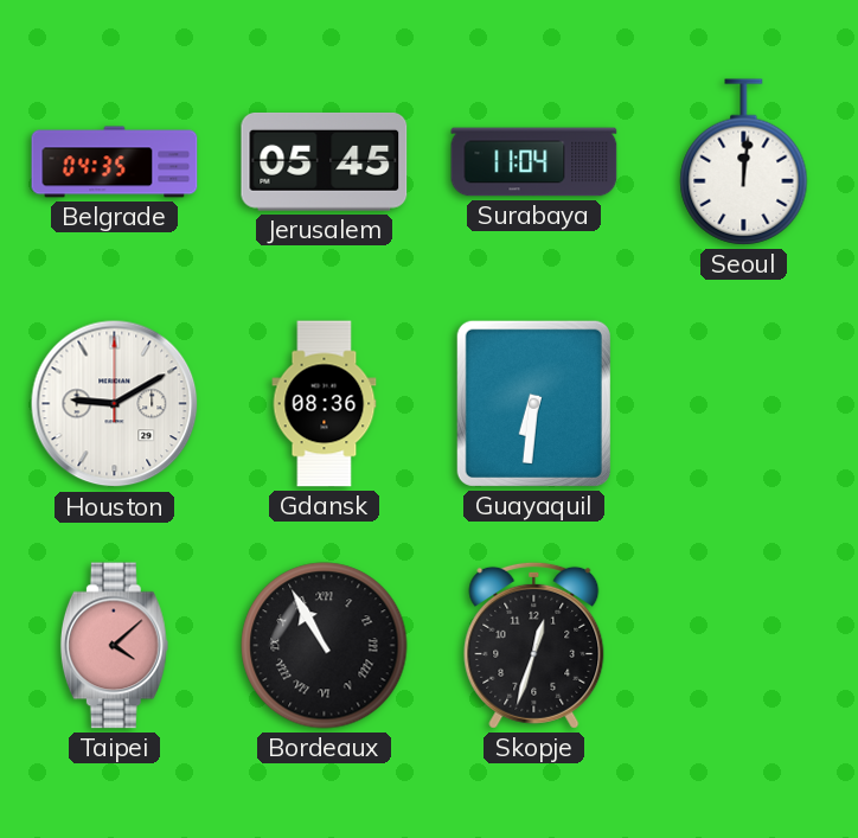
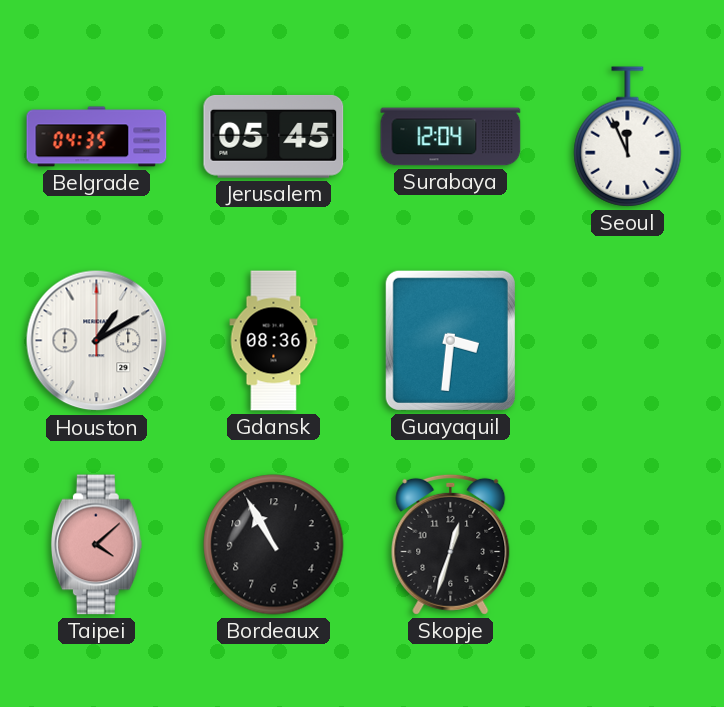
Surabaya: 11:04 -> 12:04 (451, 137)
Seoul: 12:01 -> 11:56 (628, 137)
Houston: 9:10 -> 1:10 (97, 341)
Guayaquil: 6:31 -> 3:31 (450, 340)
Bordeaux numerals: Roman -> Arabic (274, 545)
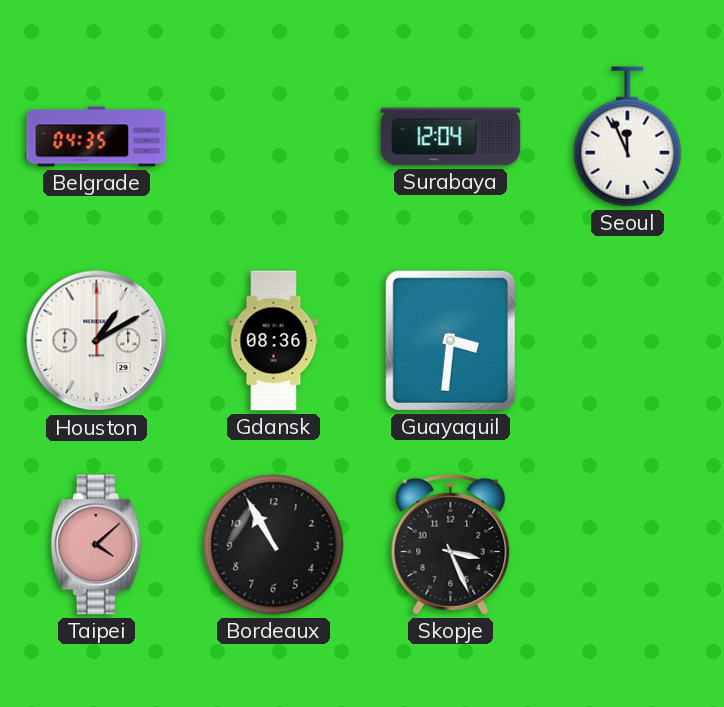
Jerusalem: 05:45 -> none (274, 136)
Skopje: 12:33 -> 3:26 (451, 544)
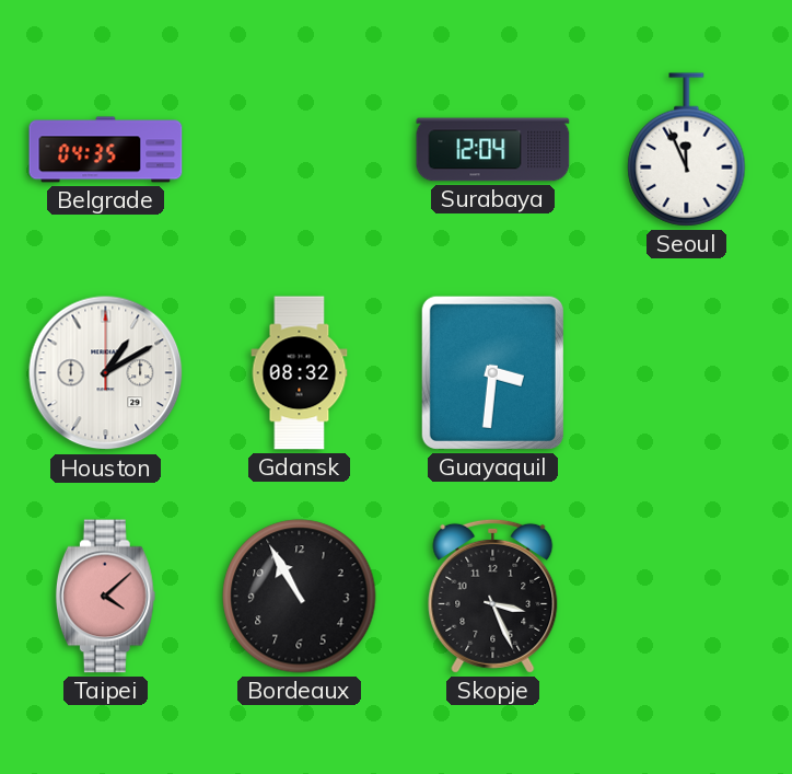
Gdansk: 08:36 -> 08:32 (300, 373)
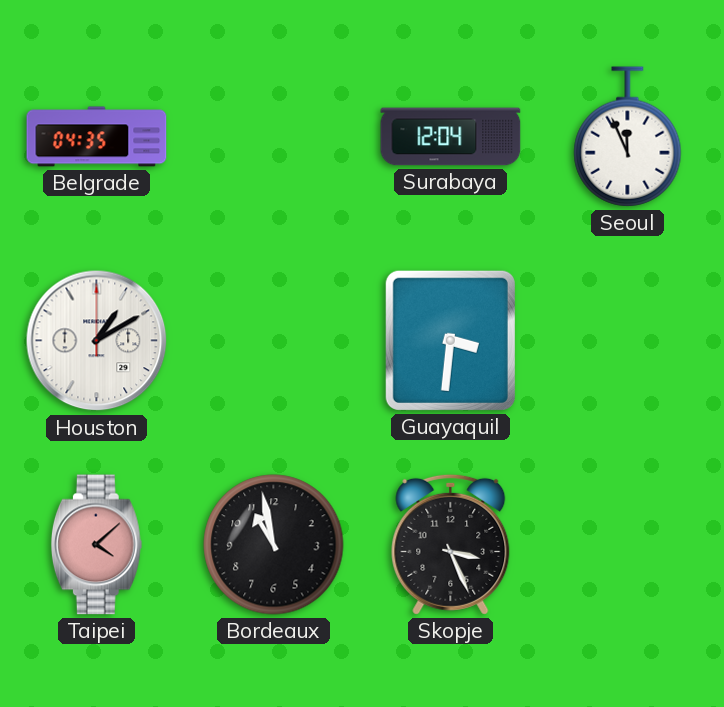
Gdansk: 08:32 -> none (300, 373)
Bordeaux: 10:55 -> 10:58 (274, 545)
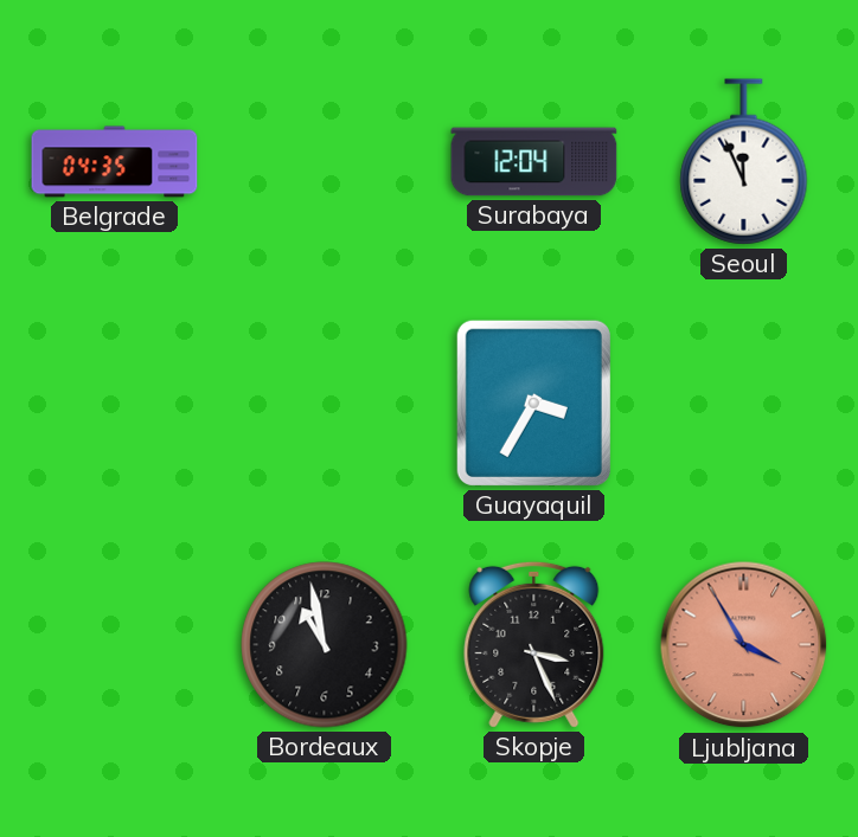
Houston: 1:10 -> none (97, 341)
Guayaquil: 3:31 -> 3:35 (533, 403)
Taipei: 4:08 -> none (96, 545)
Ljubljana: none -> 3:55 (744, 645)
